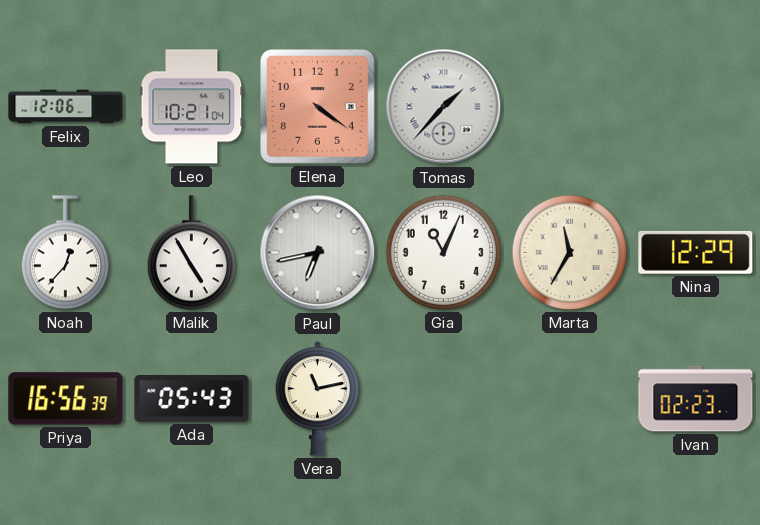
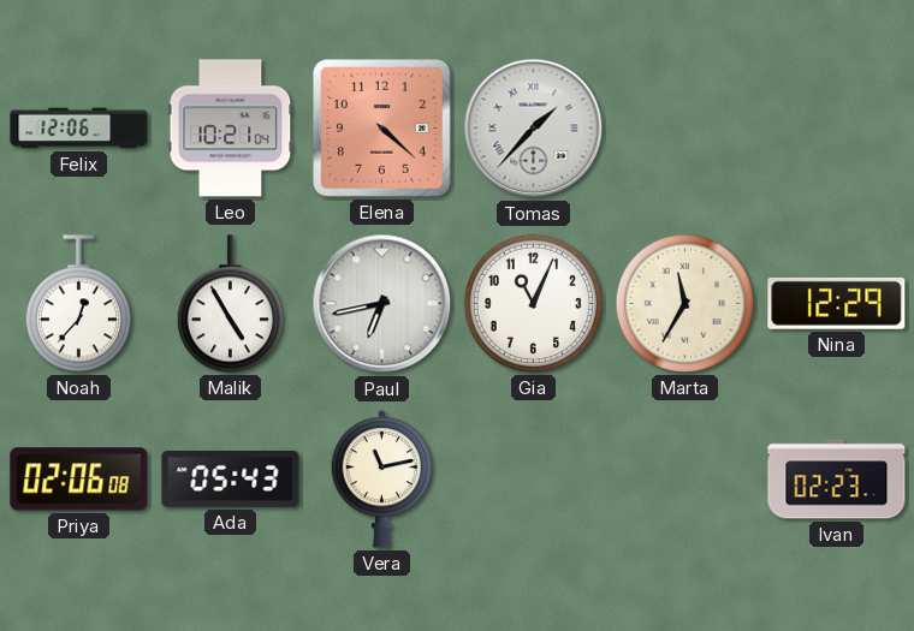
Elena: 4:21 -> 4:22 (382, 129)
Priya: 16:56 -> 02:06 (79, 480)
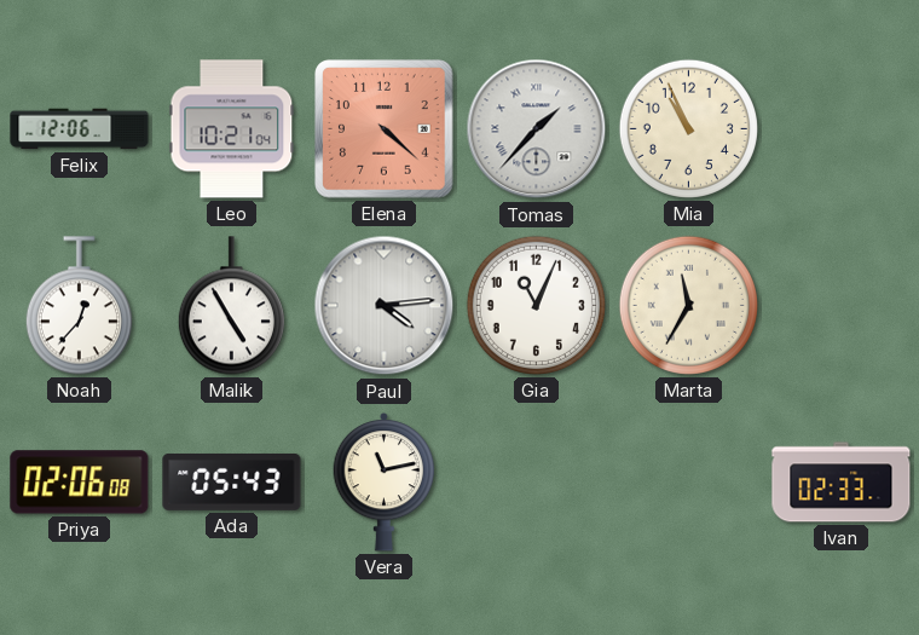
Mia: none -> 10:56 (688, 128)
Paul: 6:43 -> 4:14 (385, 306)
Nina: 12:29 -> none (837, 303)
Ivan: 02:23 -> 02:33 (842, 483)
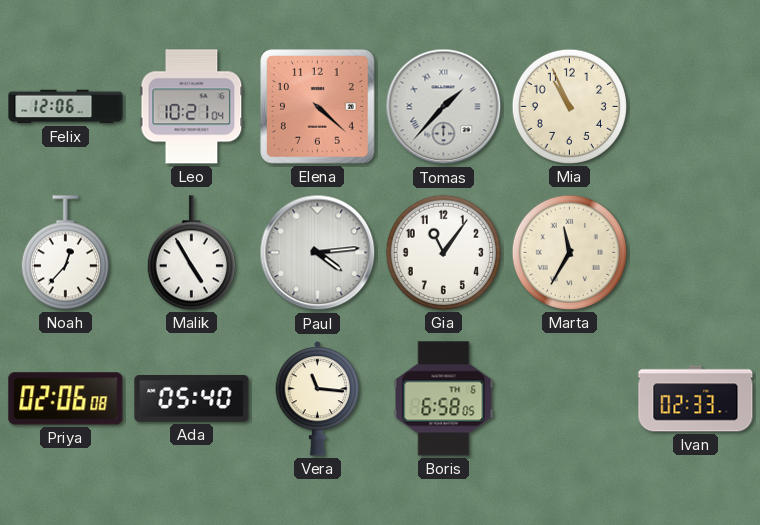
Gia: 11:04 -> 11:06 (443, 252)
Ada: 05:43 -> 05:40 (192, 399)
Vera: 11:13 -> 11:16 (318, 399)
Boris: none -> 6:58 (444, 399)
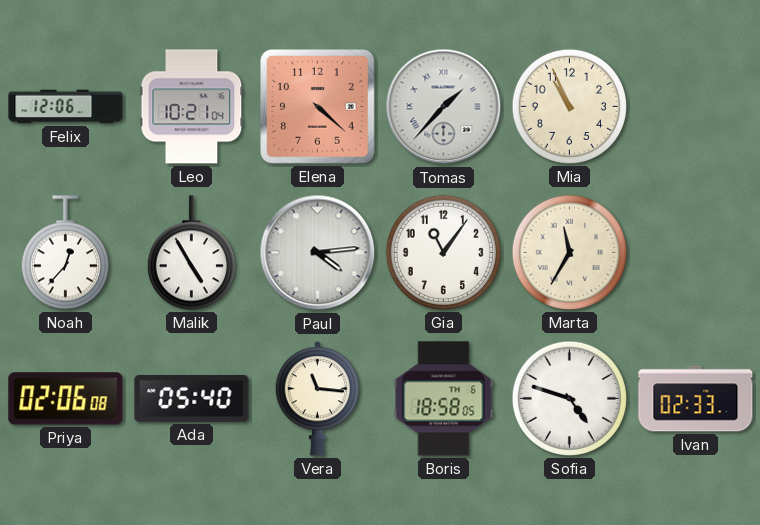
Boris: 6:58 -> 18:58 (444, 399)
Sofia: none -> 4:48 (569, 398)
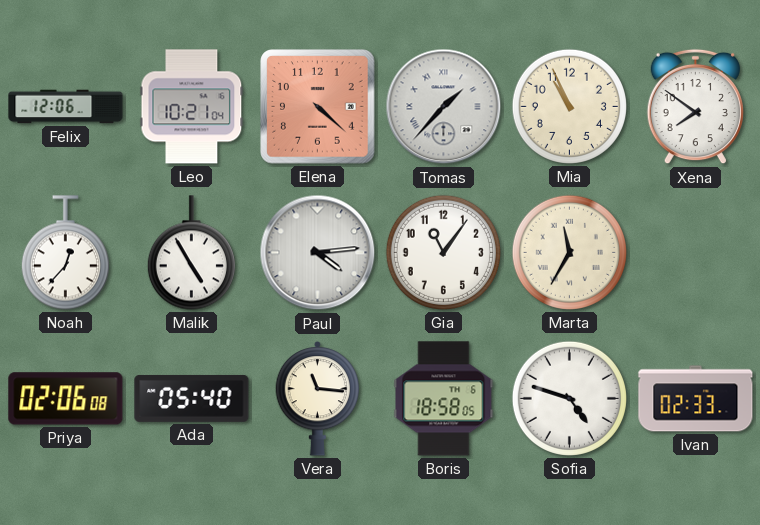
Xena: none -> 7:51 (695, 107)
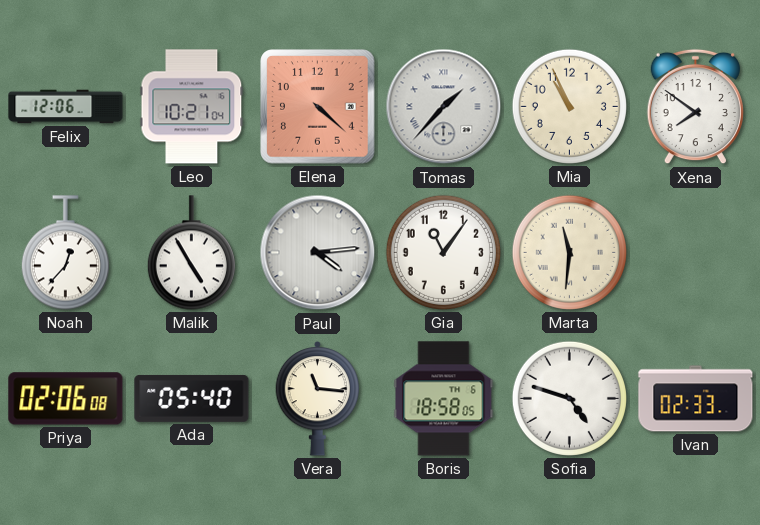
Marta: 11:35 -> 11:31 (569, 252)
